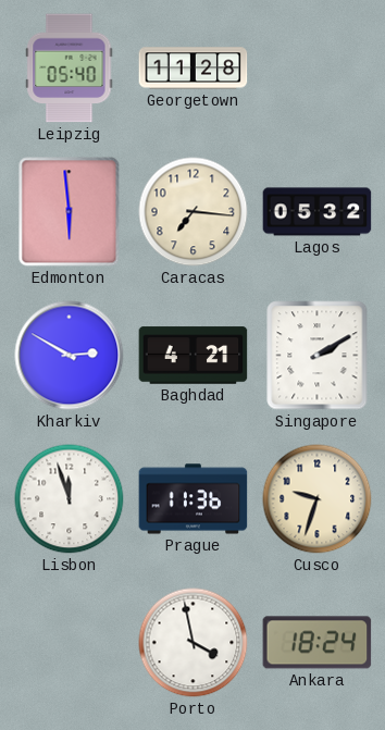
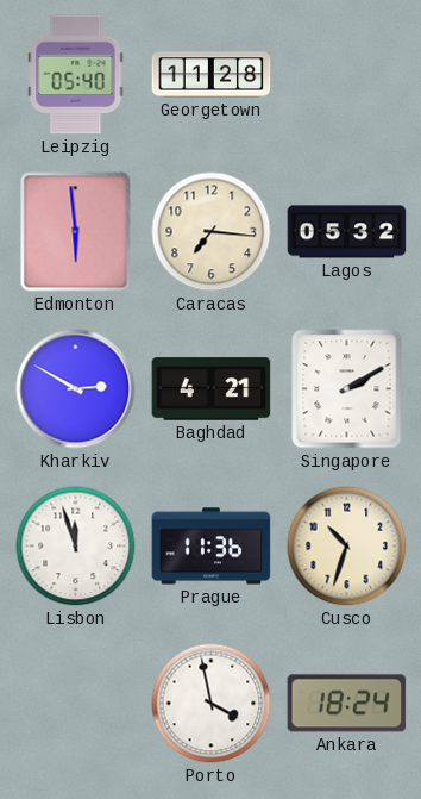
Cusco: 9:33 -> 10:33 (347, 547)
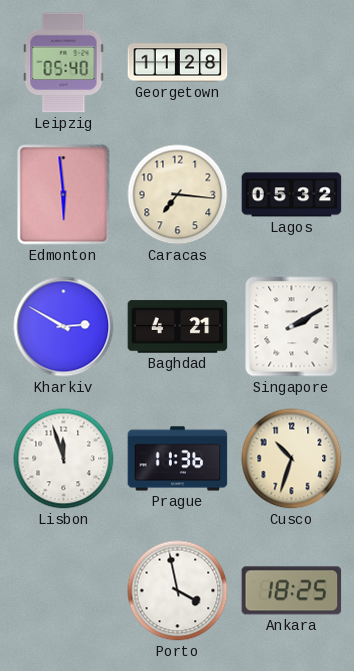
Ankara: 18:24 -> 18:25 (292, 591)
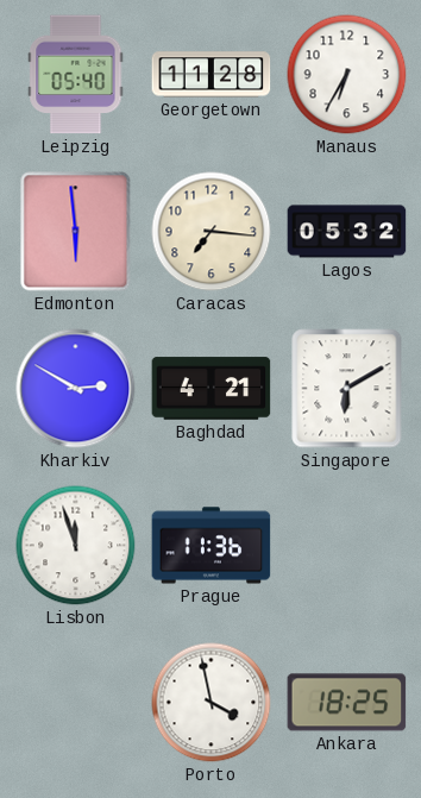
Manaus: none -> 6:35 (347, 75)
Singapore: 2:10 -> 6:10 (347, 389)
Cusco: 10:33 -> none (292, 459)
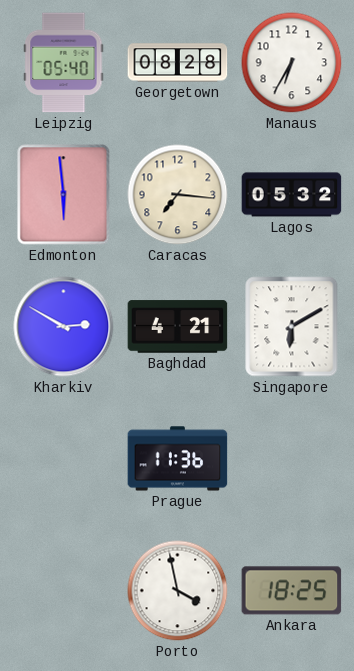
Georgetown: 11:28 -> 08:28 (178, 63)
Lisbon: 11:57 -> none (76, 546)
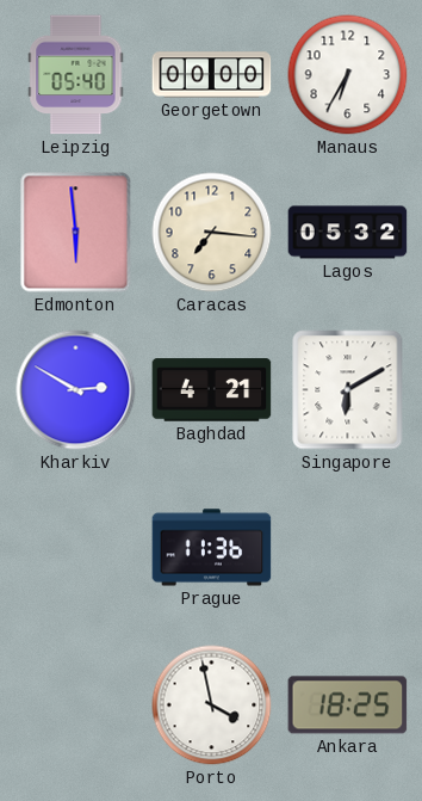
Georgetown: 08:28 -> 00:00 (212, 75)
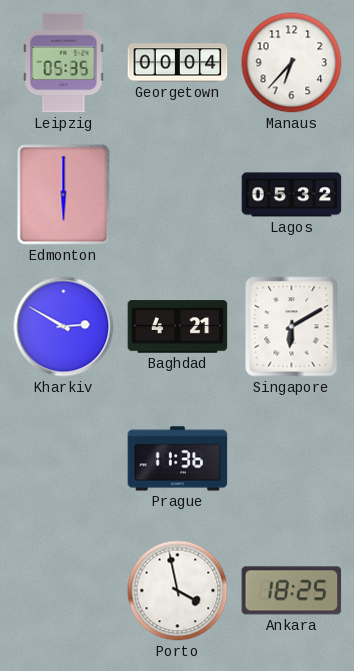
Leipzig: 05:40 -> 05:35 (64, 63)
Georgetown: 00:00 -> 00:04 (178, 63)
Manaus: 6:35 -> 6:37 (292, 63)
Edmonton: 5:59 -> 6:00 (64, 195)
Caracas: 7:16 -> none (212, 233)
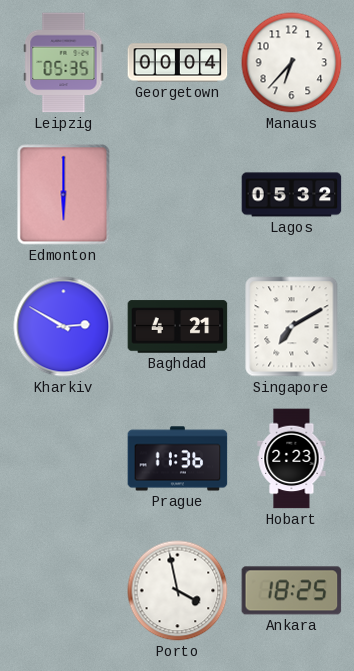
Singapore: 6:10 -> 7:10 (292, 327)
Hobart: none -> 2:23 (292, 459)
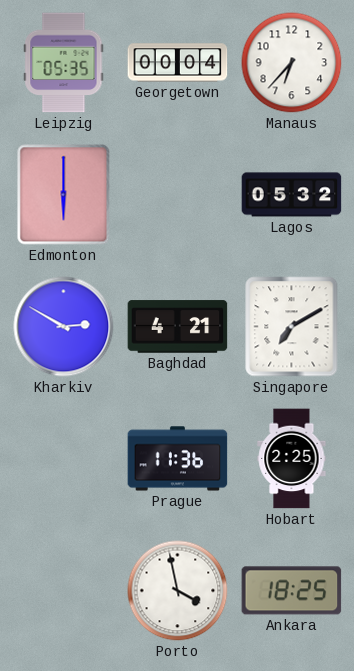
Hobart: 2:23 -> 2:25 (292, 459)
